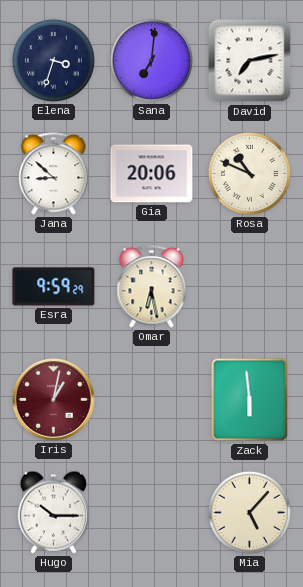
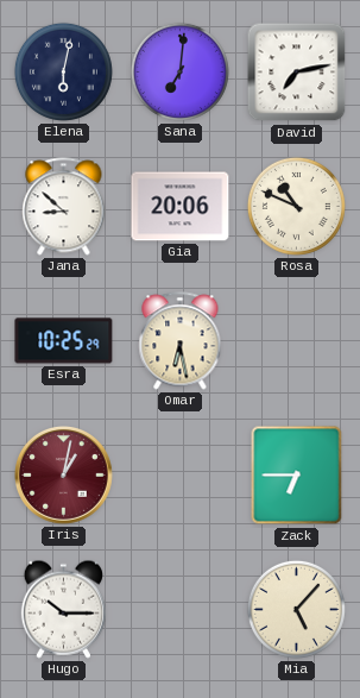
Elena: 3:33 -> 6:02 (63, 71)
Esra: 9:59 -> 10:25 (64, 341)
Zack: 5:59 -> 6:45 (297, 476)
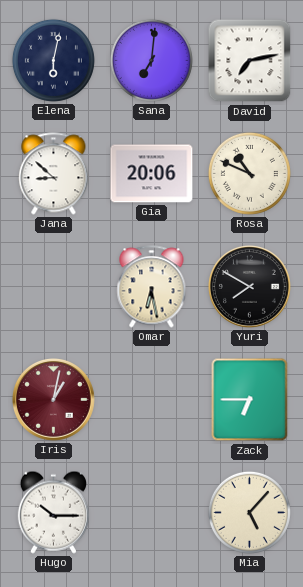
Esra: 10:25 -> none (64, 341)
Yuri: none -> 7:50 (249, 286)
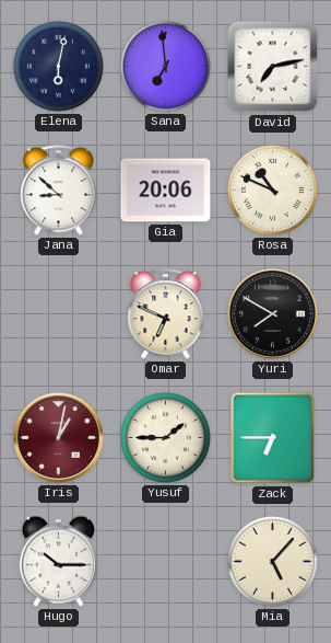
Sana: 7:01 -> 6:59 (165, 66)
Omar: 6:28 -> 6:49 (166, 314)
Yusuf: none -> 1:45 (165, 437)
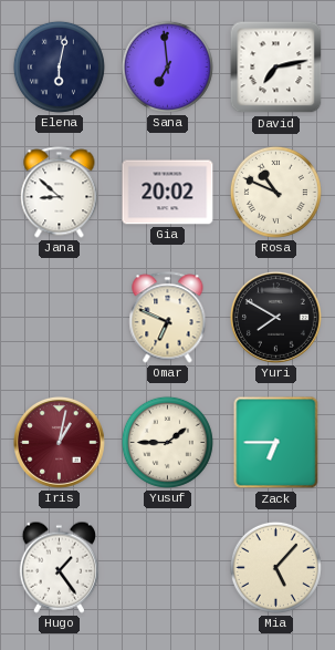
Gia: 20:06 -> 20:02 (168, 193)
Hugo: 10:15 -> 1:24 (59, 567)
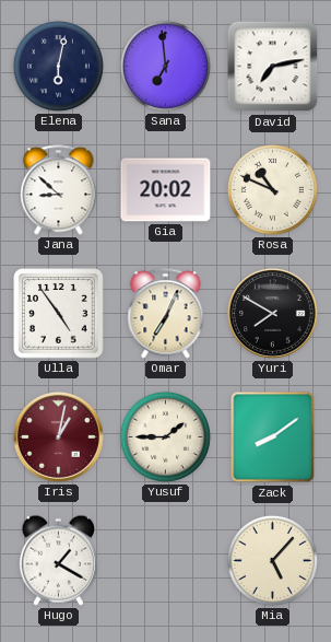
Ulla: none -> 4:54 (59, 314)
Omar: 6:49 -> 7:04 (166, 314)
Zack: 6:45 -> 8:09 (273, 437)
Hugo: 1:24 -> 1:20 (58, 560)
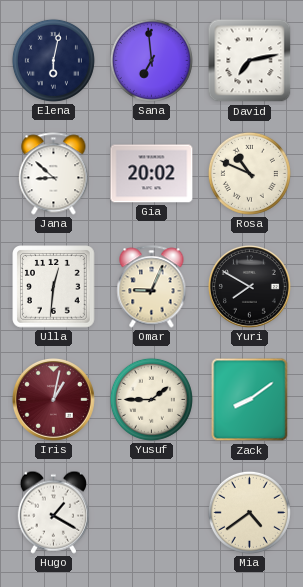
Ulla: 4:54 -> 12:31 (54, 287)
Omar: 7:04 -> 9:04 (152, 287)
Mia: 5:07 -> 4:39 (249, 512)
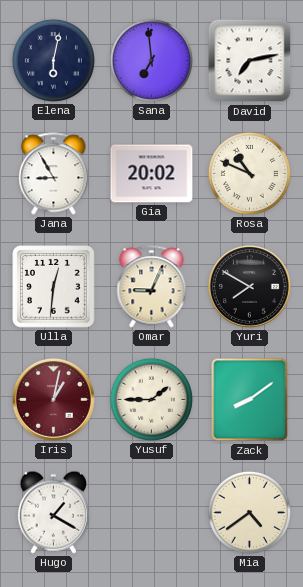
Jana: 8:52 -> 8:55 (54, 174)
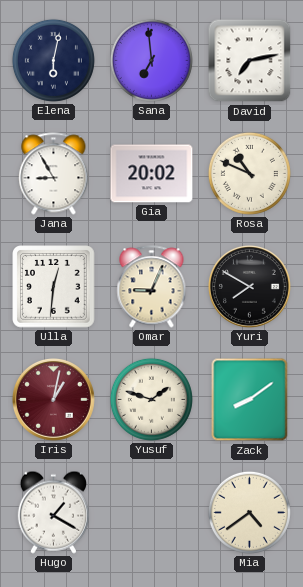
Yusuf: 1:45 -> 1:48 (151, 399)
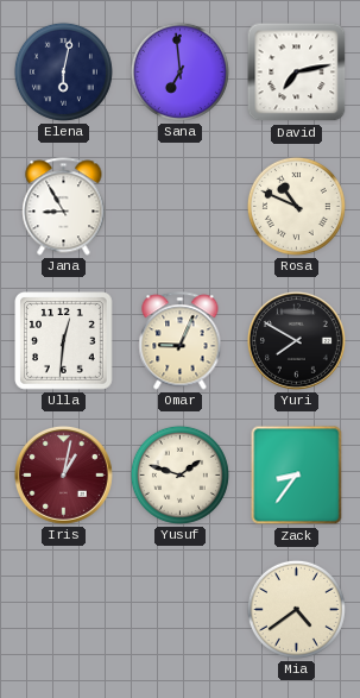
Gia: 20:02 -> none (152, 174)
Zack: 8:09 -> 8:36 (297, 476)
Hugo: 1:20 -> none (53, 512)
